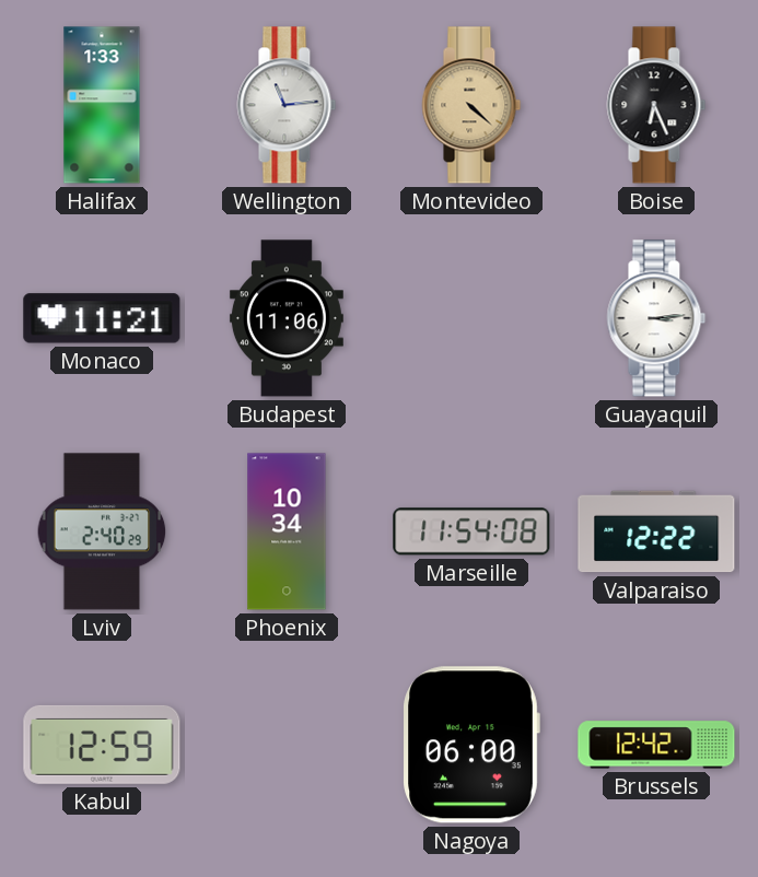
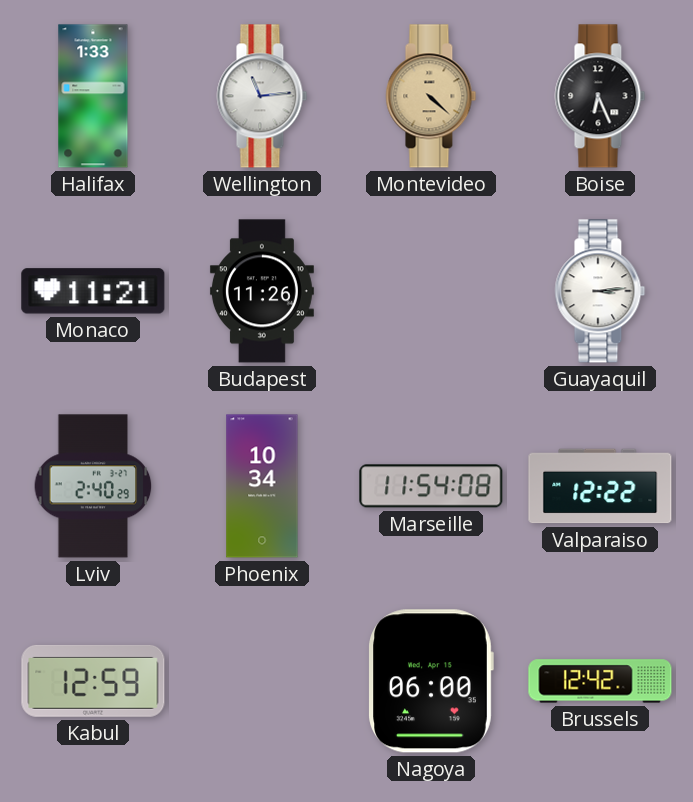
Budapest: 11:06 -> 11:26 (262, 291)
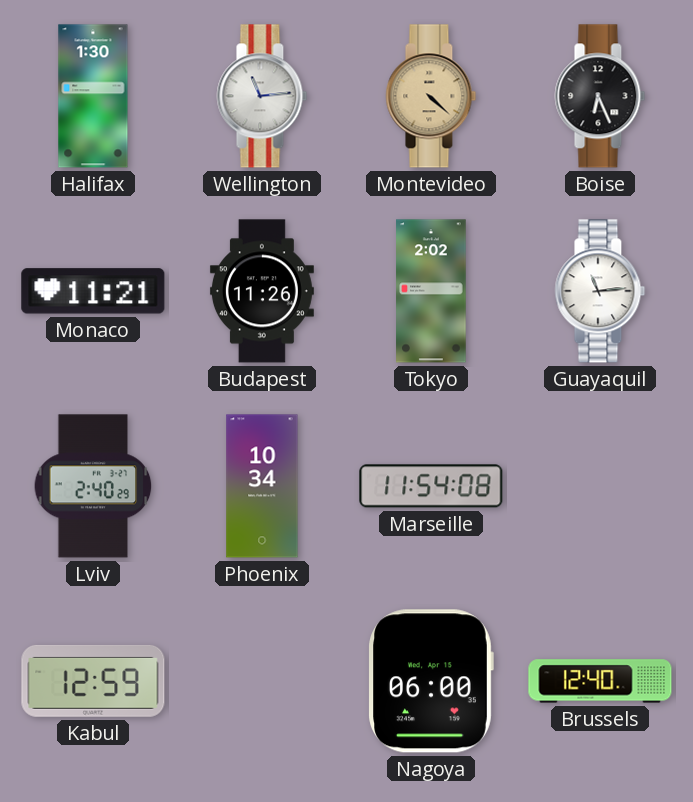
Halifax: 1:33 -> 1:30 (93, 96)
Tokyo: none -> 2:02 (431, 291)
Guayaquil: 3:14 -> 11:14 (600, 291)
Valparaiso: 12:22 -> none (600, 486)
Brussels: 12:42 -> 12:40 (600, 681)
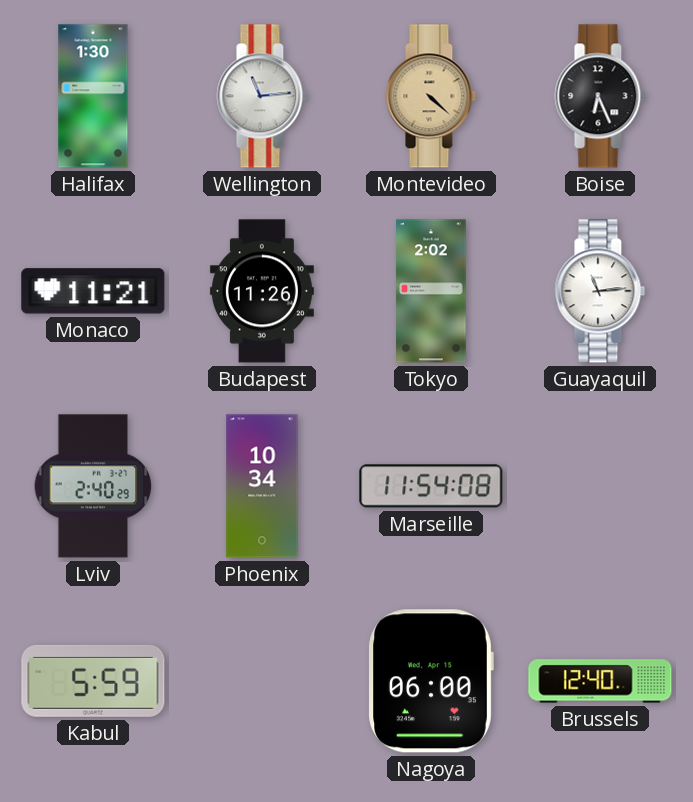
Kabul: 12:59 -> 5:59 (93, 681)
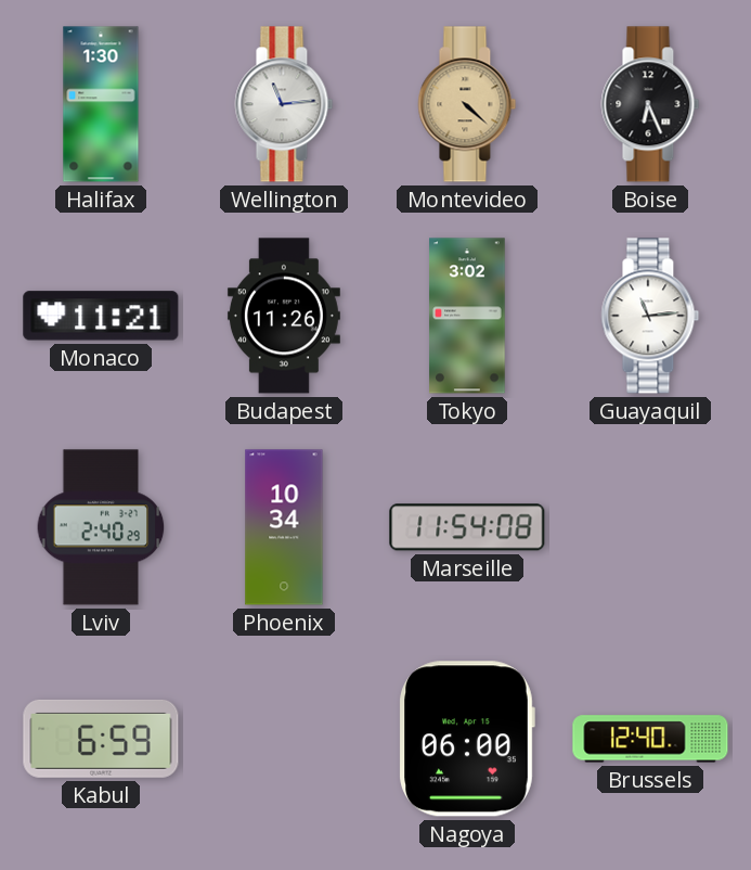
Tokyo: 2:02 -> 3:02 (467, 316)
Kabul: 5:59 -> 6:59 (101, 739)
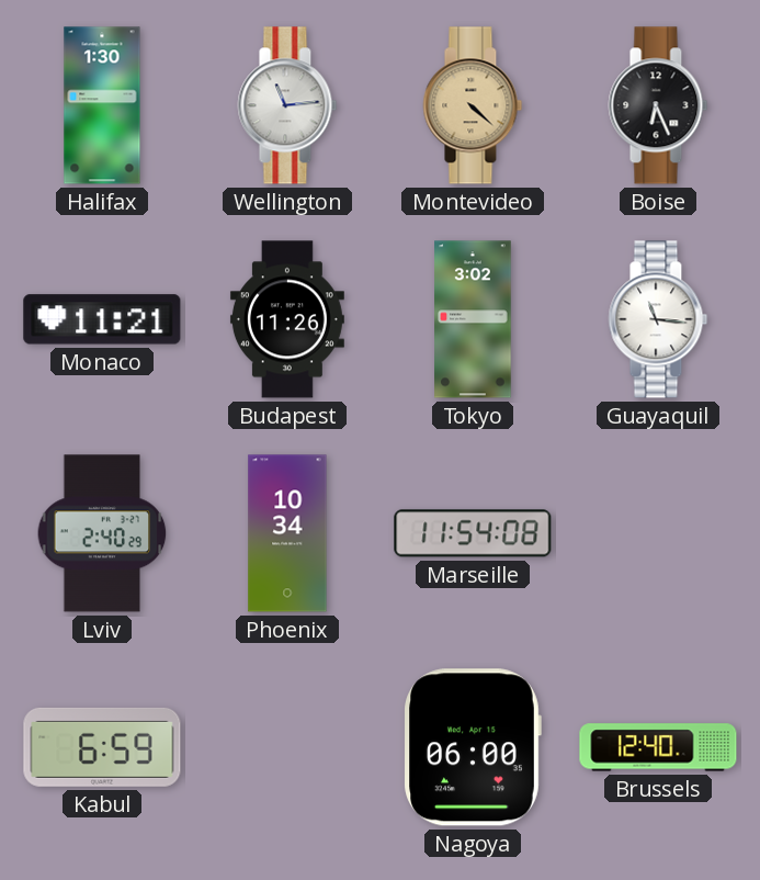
Guayaquil: 11:14 -> 11:16 (658, 319)
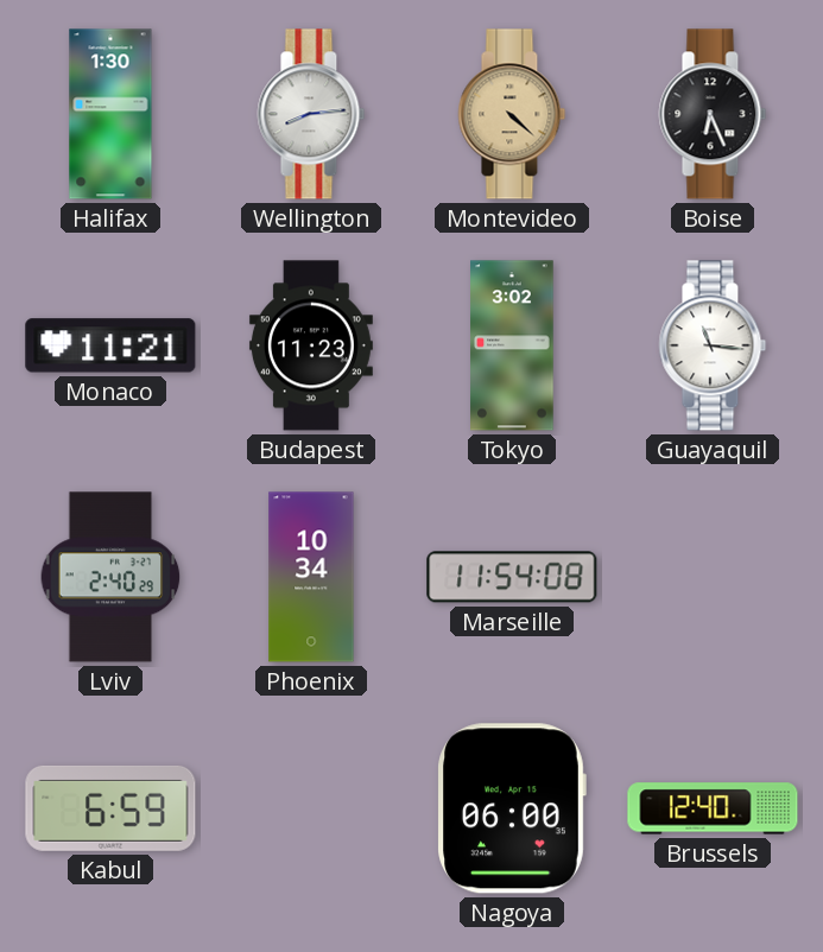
Wellington: 11:14 -> 8:14 (311, 114)
Budapest: 11:26 -> 11:23 (311, 345)
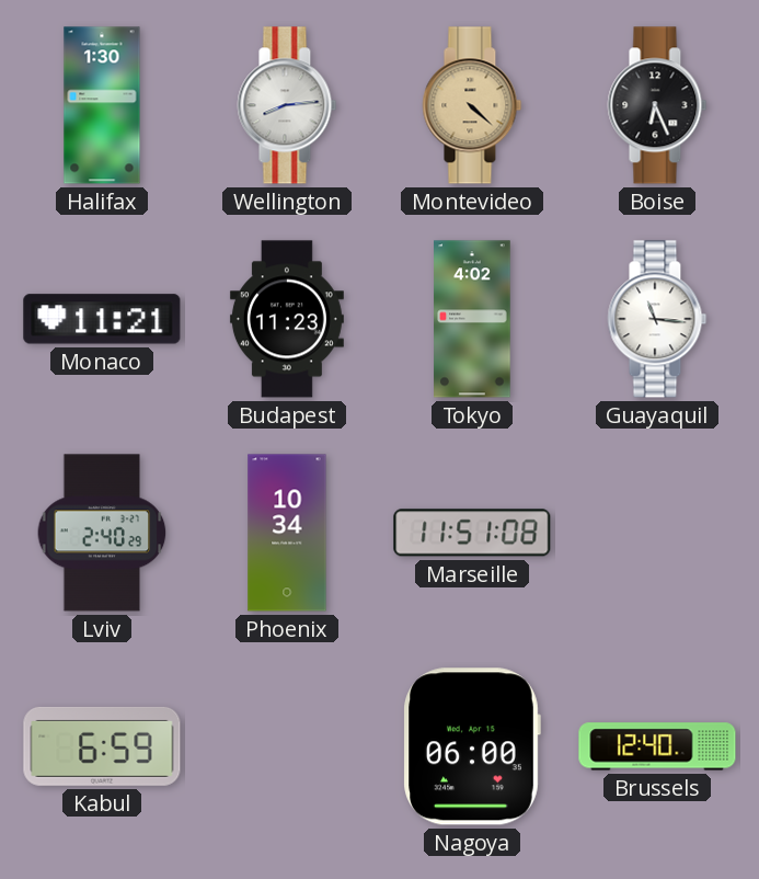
Tokyo: 3:02 -> 4:02 (472, 319)
Marseille: 11:54 -> 11:51 (472, 533)
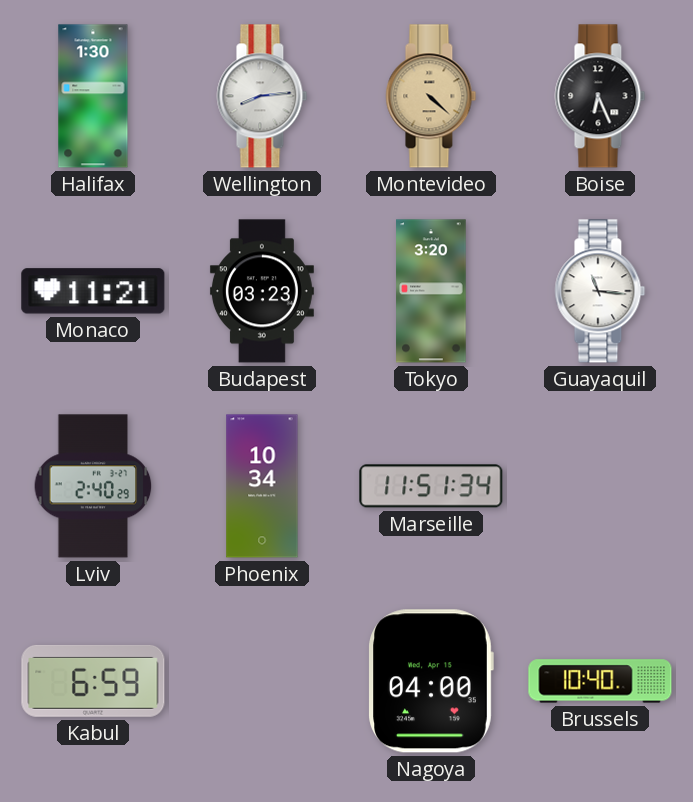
Budapest: 11:23 -> 03:23 (262, 291)
Tokyo: 4:02 -> 3:20 (431, 291)
Marseille: 11:51:08 -> 11:51:34 (431, 486)
Nagoya: 06:00 -> 04:00 (431, 681)
Brussels: 12:40 -> 10:40 (600, 681)
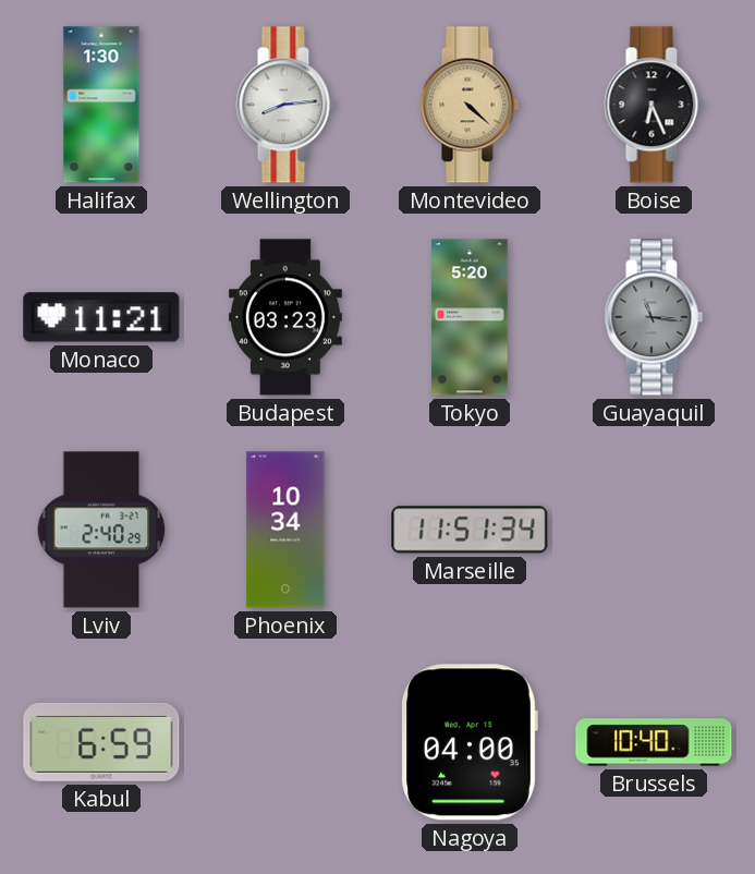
Tokyo: 3:20 -> 5:20 (470, 317)
Guayaquil dial: white -> grey (654, 317)
